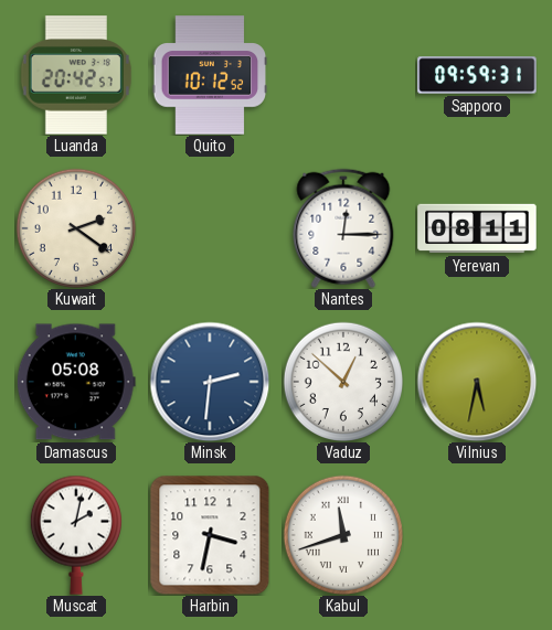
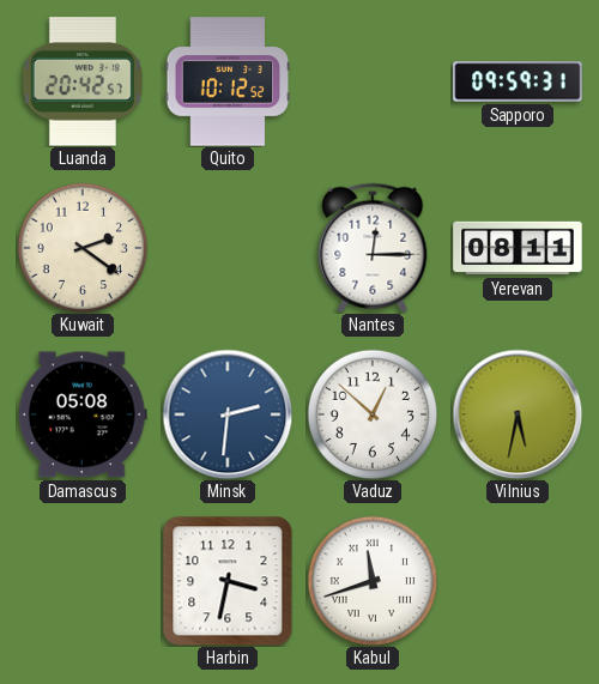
Muscat: 2:02 -> none (76, 535)
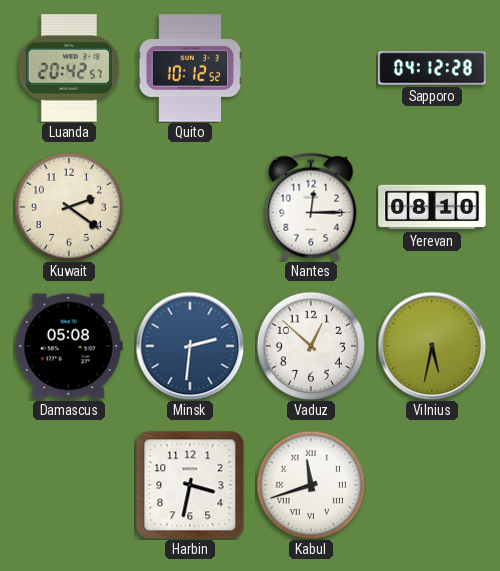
Sapporo: 09:59 -> 04:12 (432, 68)
Yerevan: 08:11 -> 08:10 (432, 207)
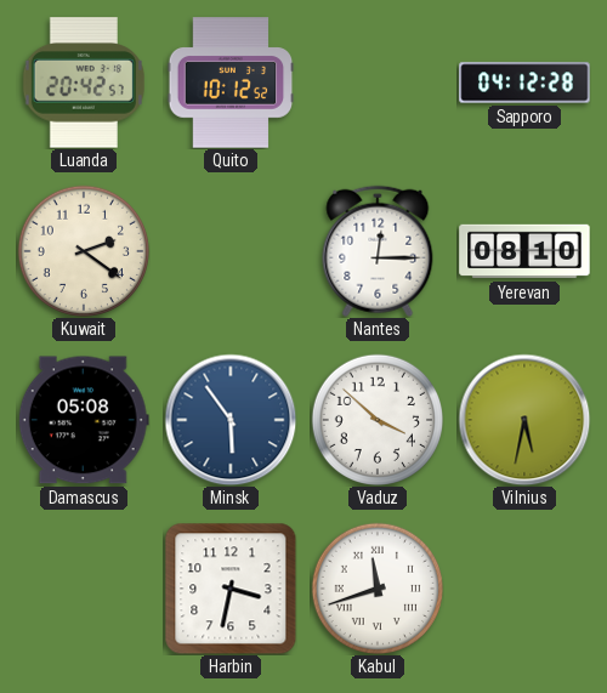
Minsk: 2:31 -> 5:54 (231, 420)
Vaduz: 12:52 -> 3:52 (376, 419)
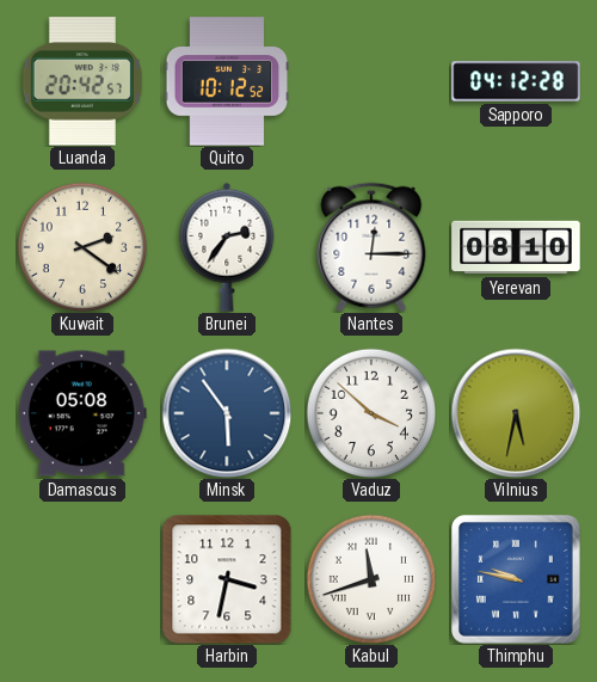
Brunei: none -> 2:36 (227, 247)
Thimphu: none -> 9:47 (517, 580)
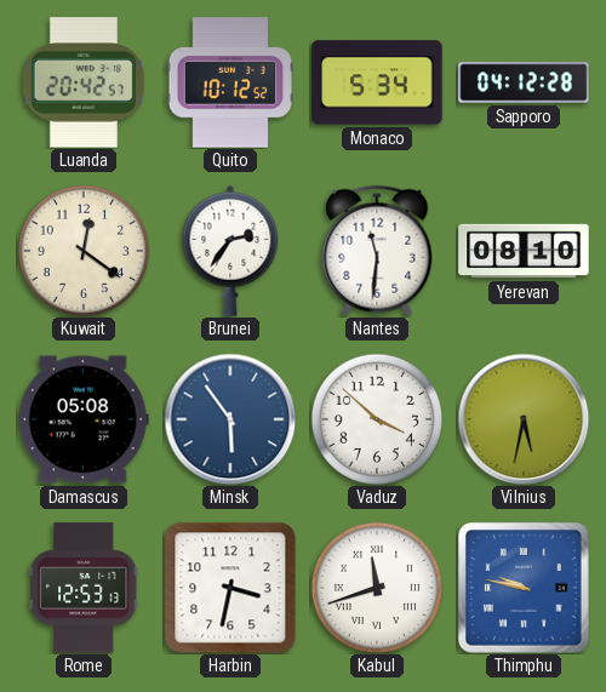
Monaco: none -> 5:34 (377, 82)
Kuwait: 2:21 -> 12:21 (82, 250)
Nantes: 12:15 -> 11:31 (377, 251)
Rome: none -> 12:53 (85, 588)
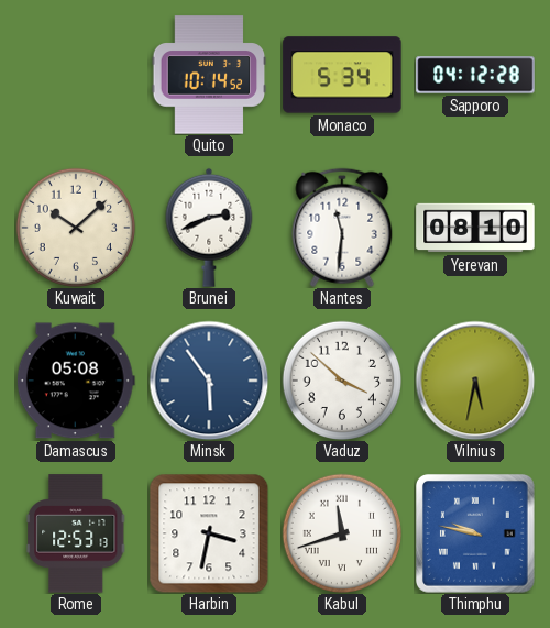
Luanda: 20:42 -> none (84, 82)
Quito: 10:12 -> 10:14 (209, 75)
Kuwait: 12:21 -> 10:08 (75, 227)
Brunei: 2:36 -> 2:41 (209, 228)
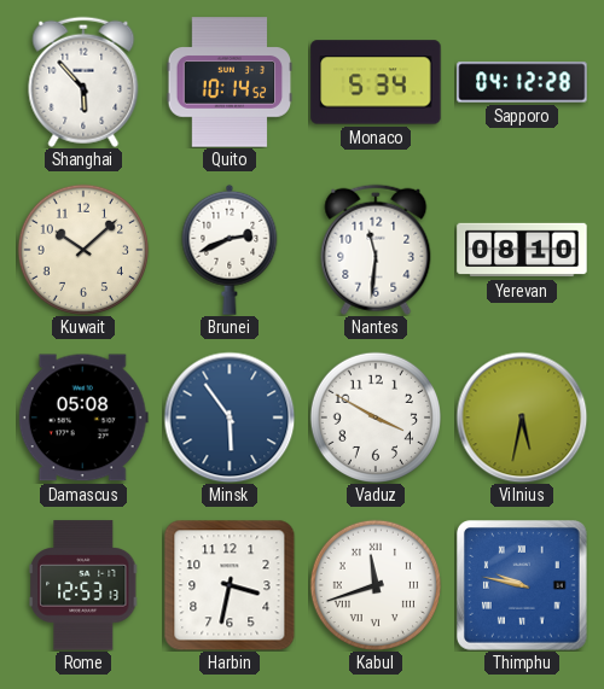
Shanghai: none -> 5:53 (83, 82)
Vaduz: 3:52 -> 3:50 (374, 416)
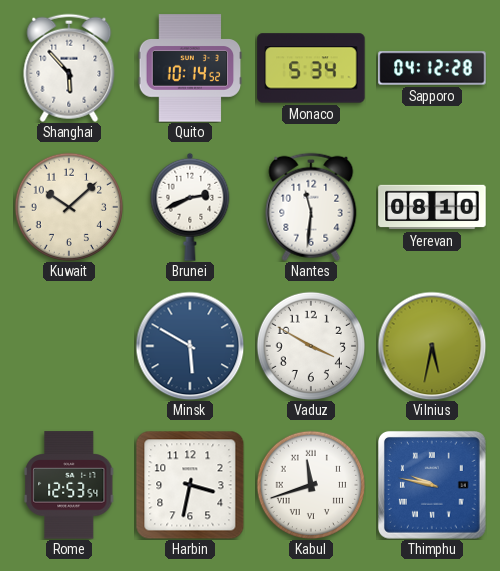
Damascus: 05:08 -> none (83, 418)
Minsk: 5:54 -> 5:50 (190, 346)
Rome: 12:53:13 -> 12:53:54 (70, 485)
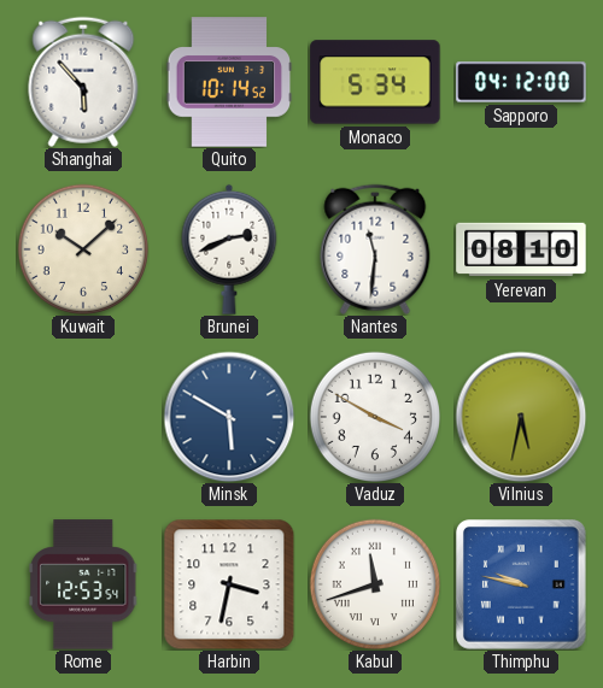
Sapporo: 04:12:28 -> 04:12:00 (521, 82)
